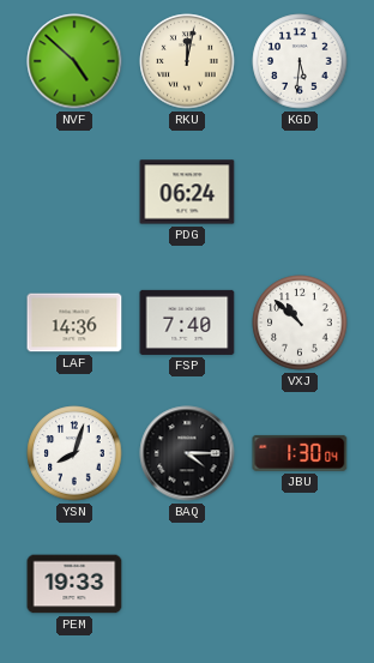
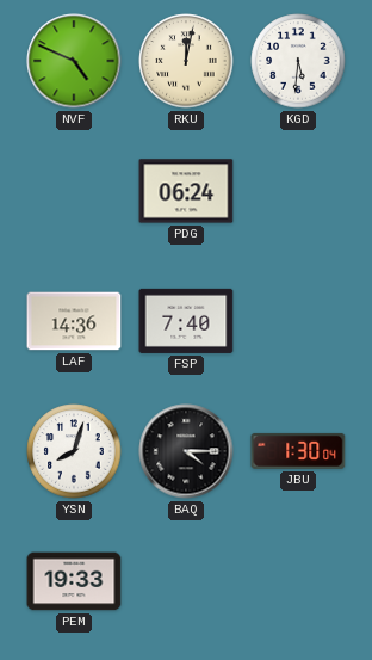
NVF: 4:52 -> 4:49 (74, 61)
VXJ: 10:52 -> none (300, 323)
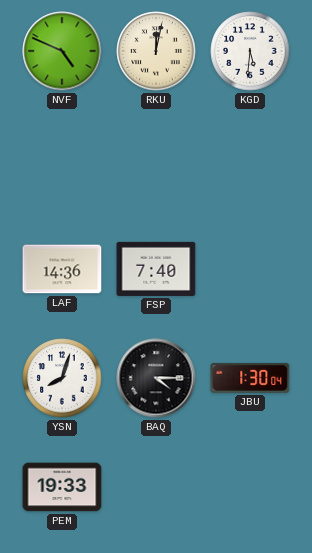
PDG: 06:24 -> none (186, 191)
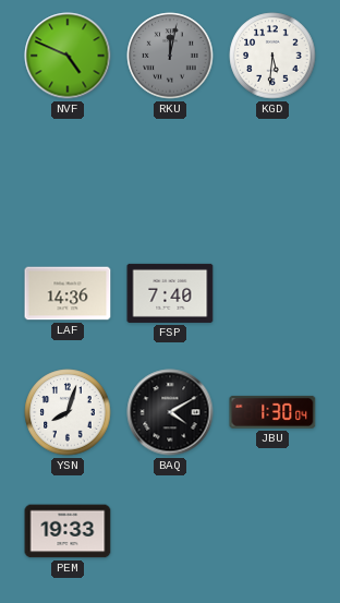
RKU dial: cream -> grey (170, 56)
BAQ: 4:15 -> 4:10 (170, 412)
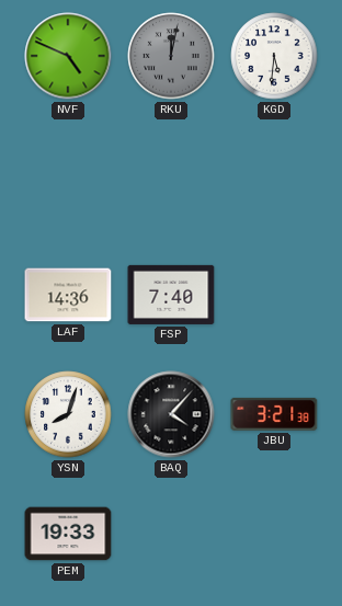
BAQ: 4:10 -> 4:07 (171, 414)
JBU: 1:30 -> 3:21 (274, 414)
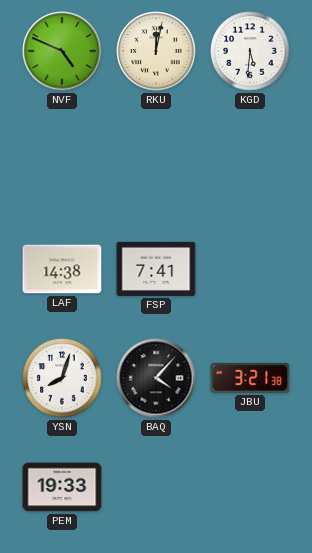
RKU dial: grey -> cream (156, 51)
LAF: 14:36 -> 14:38 (62, 269)
FSP: 7:40 -> 7:41 (156, 269)
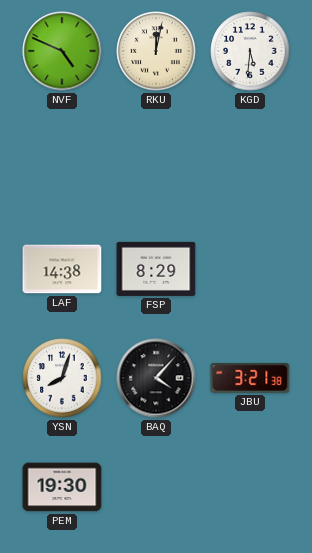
FSP: 7:41 -> 8:29 (156, 269)
PEM: 19:33 -> 19:30 (62, 487)
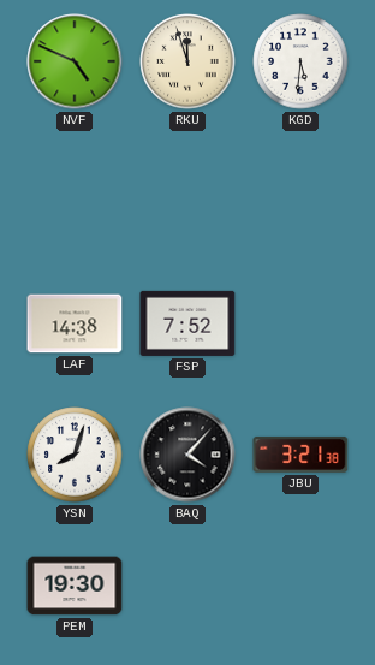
RKU: 12:02 -> 11:57 (187, 61)
FSP: 8:29 -> 7:52 (187, 323)
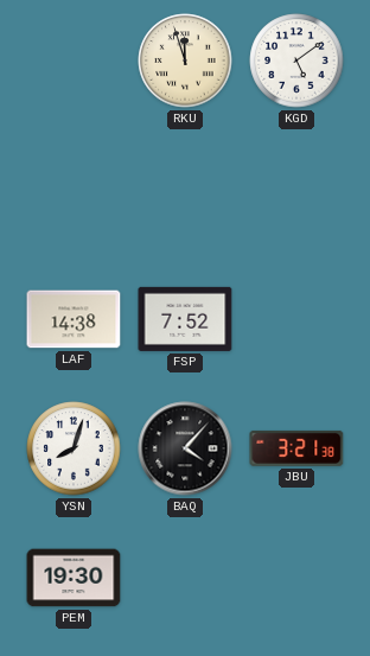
NVF: 4:49 -> none (75, 61)
KGD: 5:31 -> 5:09 (296, 60)
